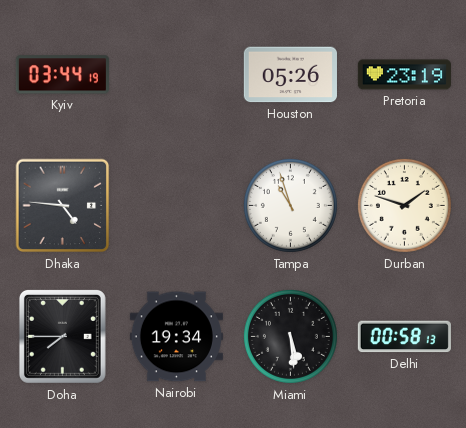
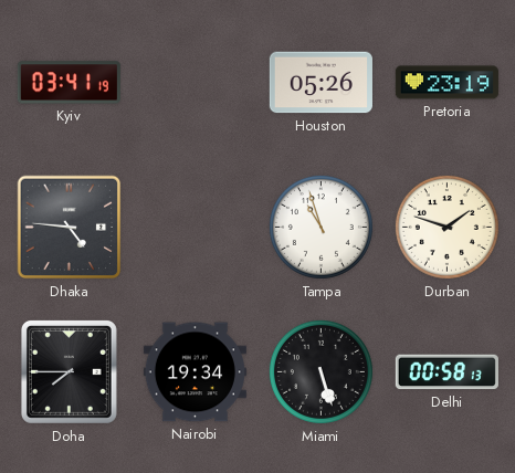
Kyiv: 03:44 -> 03:41 (69, 83)
Miami: 5:29 -> 5:27 (320, 371)
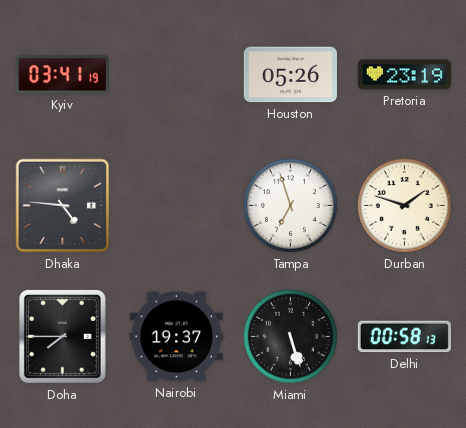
Tampa: 10:57 -> 6:57 (290, 205)
Nairobi: 19:34 -> 19:37 (176, 337)
